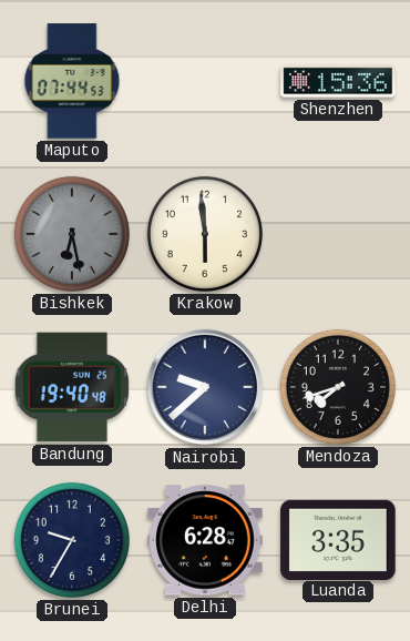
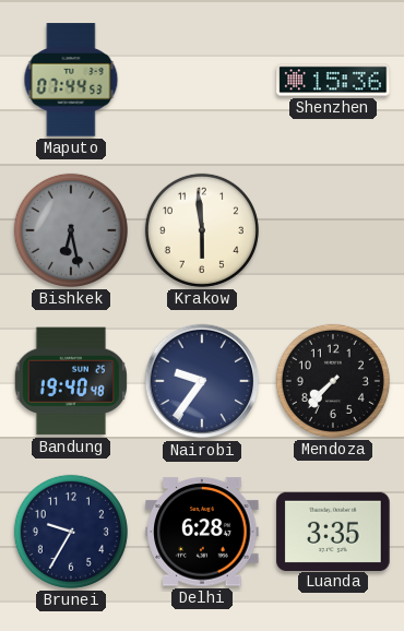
Nairobi: 9:38 -> 9:36 (202, 381)
Mendoza: 7:42 -> 7:37 (333, 381)
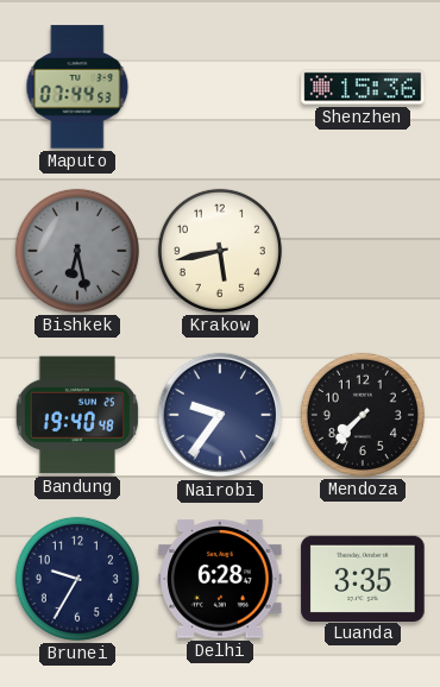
Krakow: 5:59 -> 5:43 (220, 251)
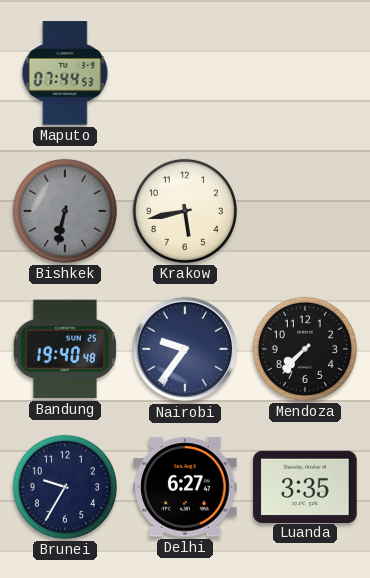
Shenzhen: 15:36 -> none (363, 87)
Bishkek: 6:28 -> 6:32 (65, 211)
Delhi: 6:28 -> 6:27 (185, 487)
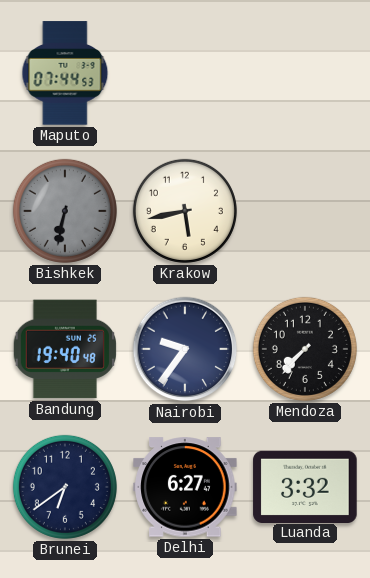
Brunei: 9:35 -> 6:39 (65, 487)
Luanda: 3:35 -> 3:32 (305, 486)
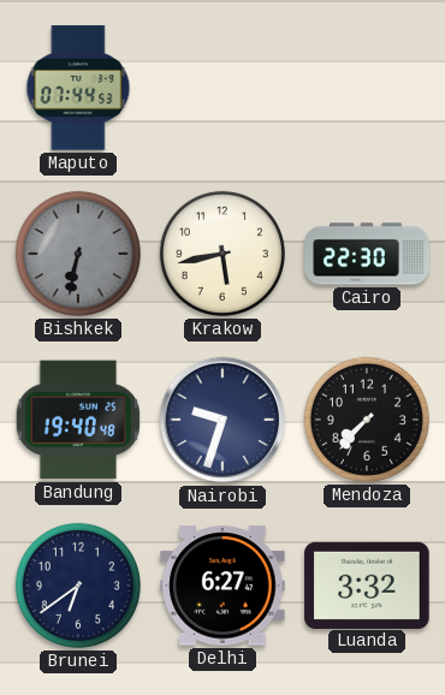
Cairo: none -> 22:30 (367, 254)
Nairobi: 9:36 -> 9:33 (222, 420)
